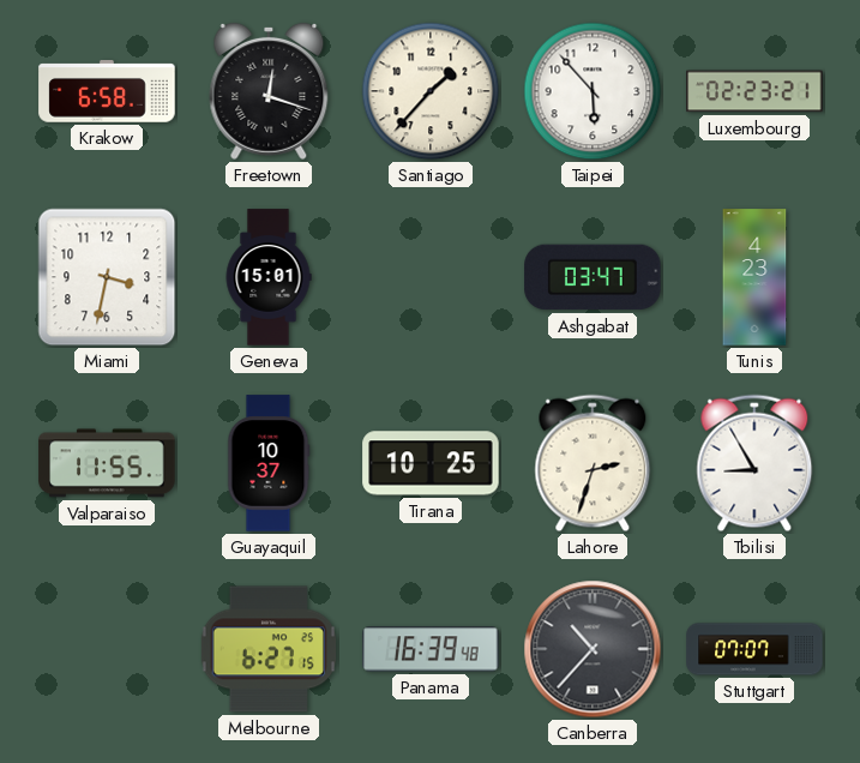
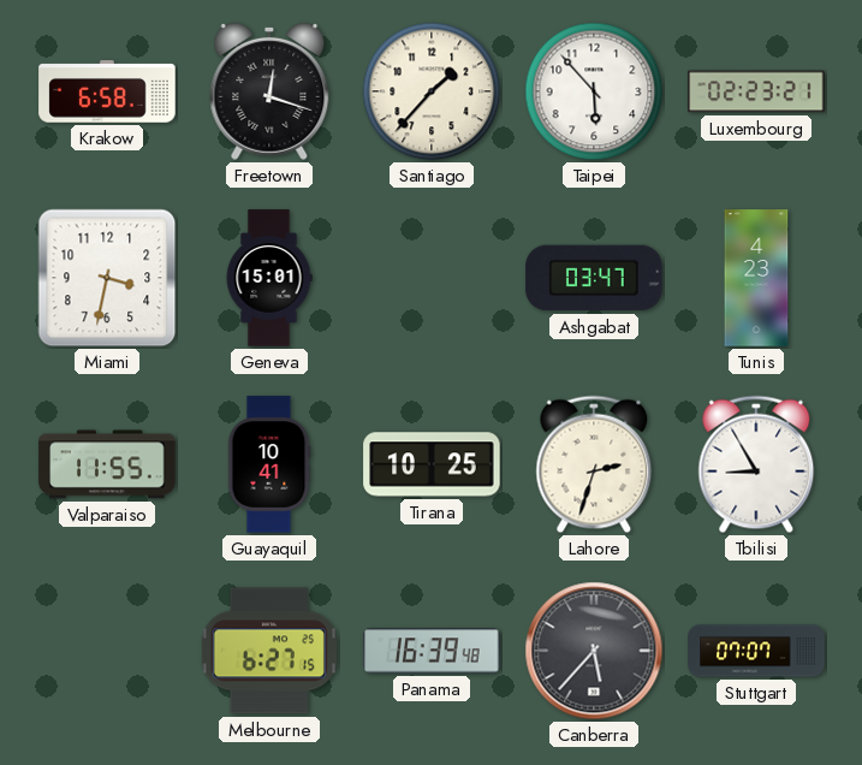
Guayaquil: 10:37 -> 10:41 (269, 464)
Canberra: 10:37 -> 5:37 (594, 651)
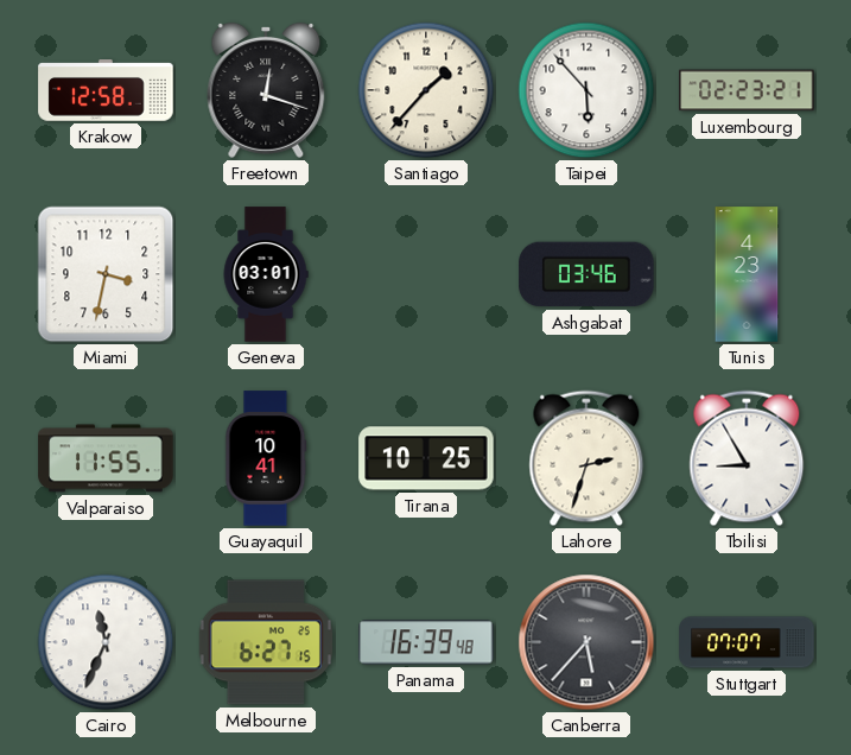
Krakow: 6:58 -> 12:58 (106, 90)
Geneva: 15:01 -> 03:01 (266, 274)
Ashgabat: 03:47 -> 03:46 (586, 274)
Cairo: none -> 11:34 (106, 642)
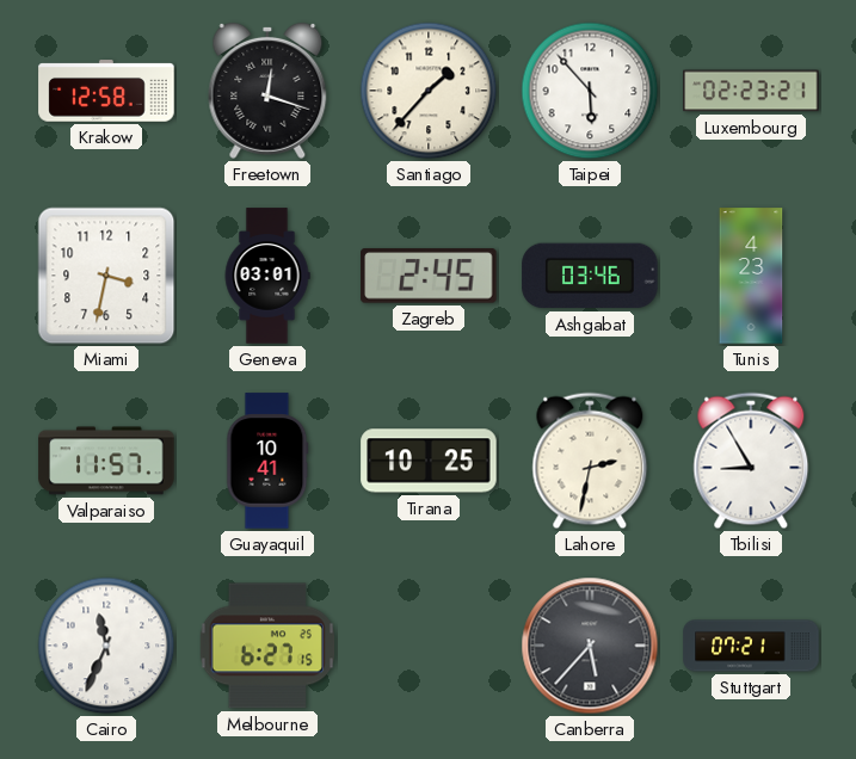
Zagreb: none -> 2:45 (429, 276)
Valparaiso: 11:55 -> 11:57 (106, 461)
Lahore: 2:33 -> 2:32 (590, 461)
Panama: 16:39 -> none (426, 642)
Stuttgart: 07:07 -> 07:21 (751, 646)
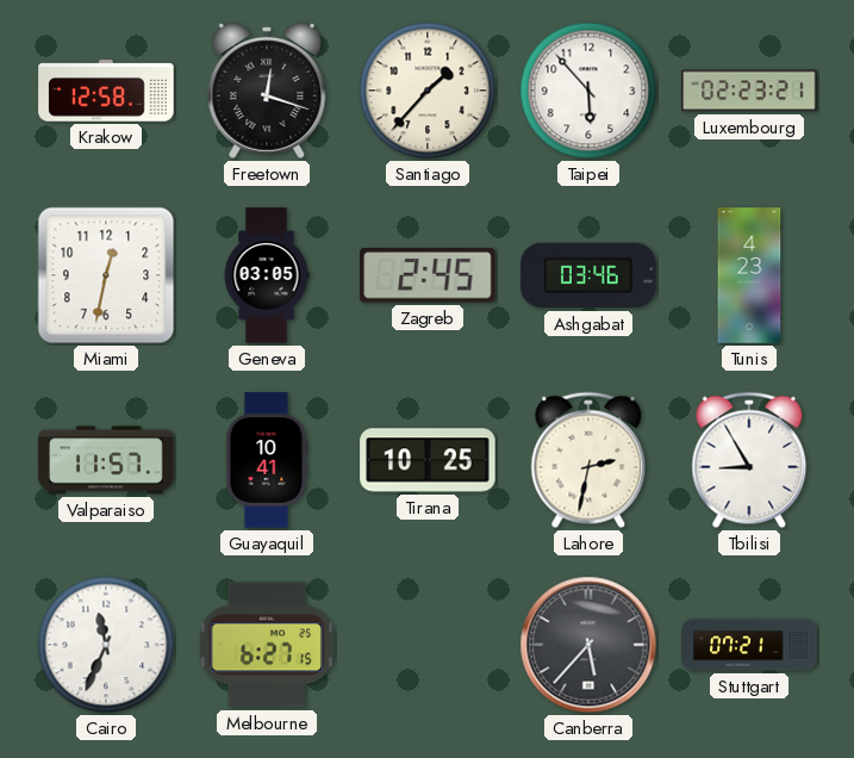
Miami: 3:32 -> 12:32 (106, 275)
Geneva: 03:01 -> 03:05 (267, 275)
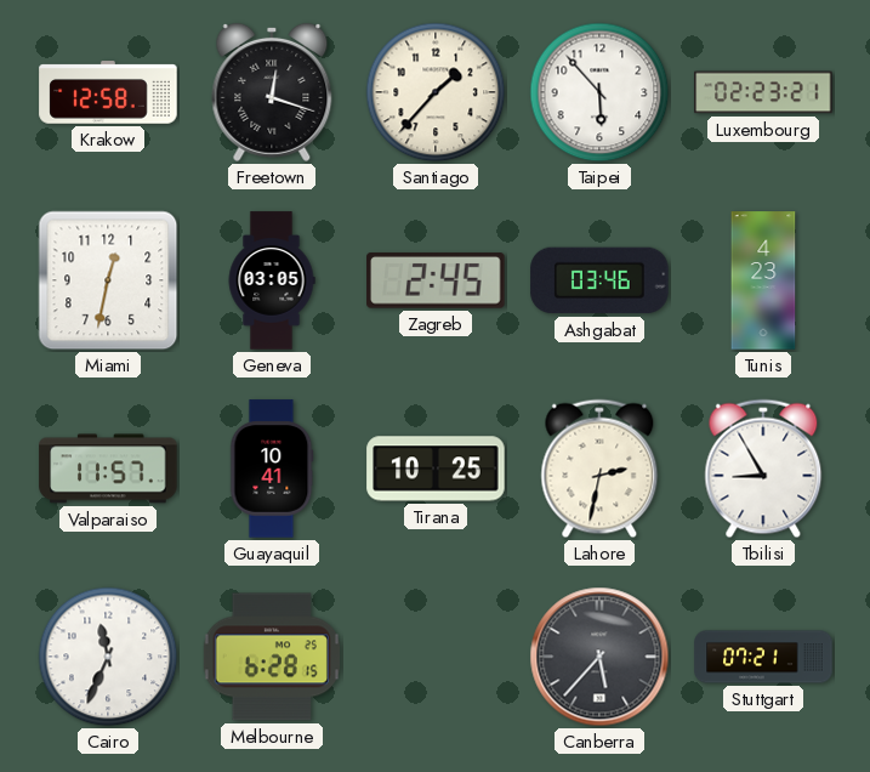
Melbourne: 6:27 -> 6:28 (272, 657)
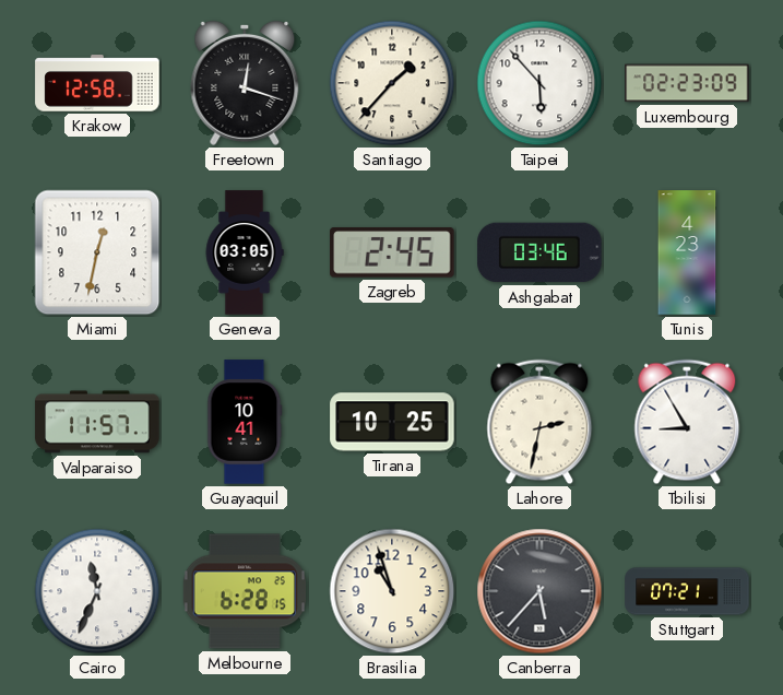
Luxembourg: 02:23:21 -> 02:23:09 (687, 83)
Brasilia: none -> 10:57 (392, 591)
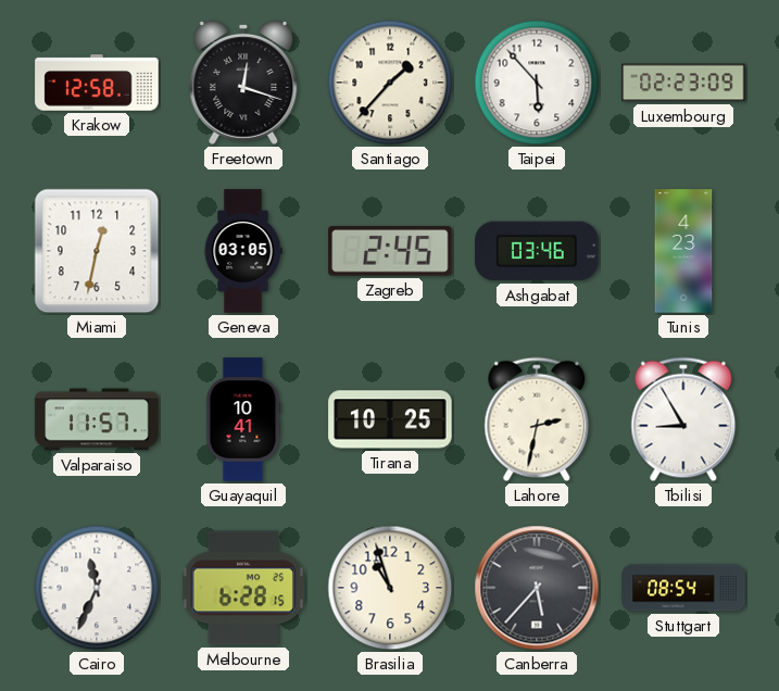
Stuttgart: 07:21 -> 08:54 (683, 588)
